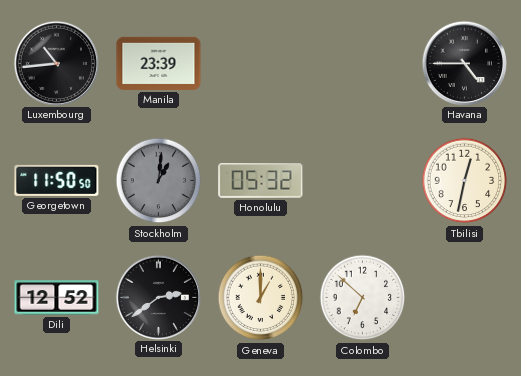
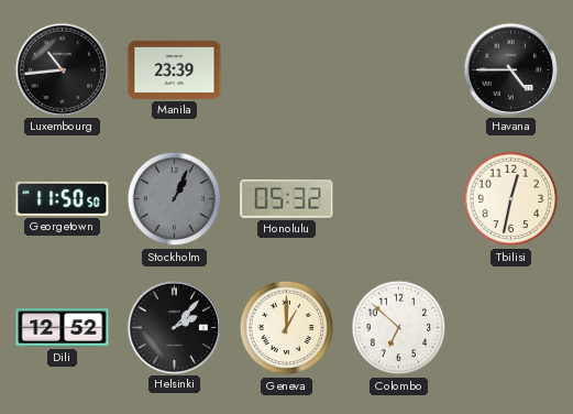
Stockholm: 1:01 -> 1:04 (175, 199)
Helsinki: 2:39 -> 2:07 (174, 327)
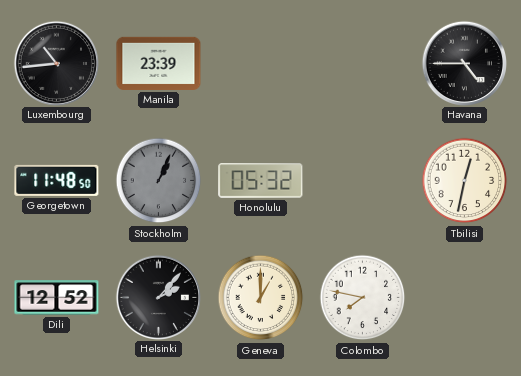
Georgetown: 11:50 -> 11:48 (57, 180)
Colombo: 6:52 -> 7:47 (363, 298)
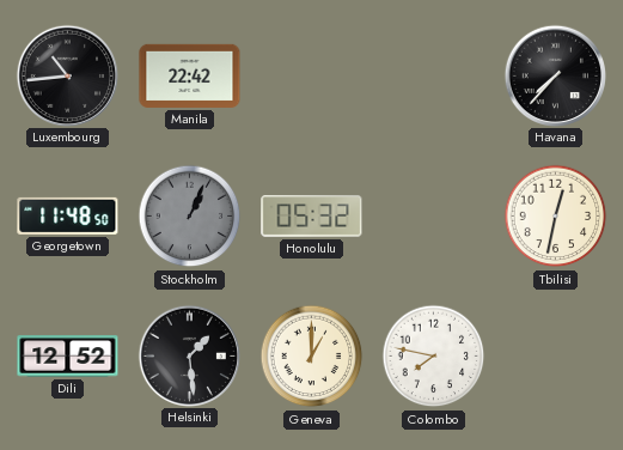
Manila: 23:39 -> 22:42 (190, 75)
Havana: 4:45 -> 7:37 (555, 75)
Helsinki: 2:07 -> 1:29 (189, 355)
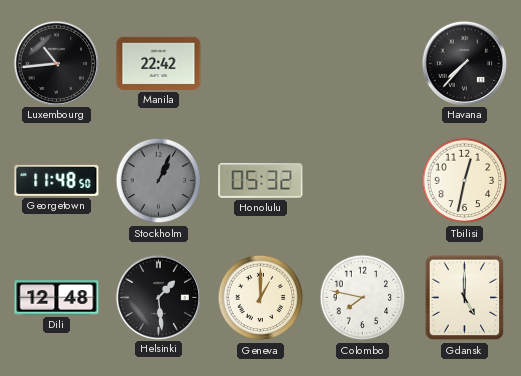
Dili: 12:52 -> 12:48 (57, 298)
Gdansk: none -> 5:00 (465, 298)
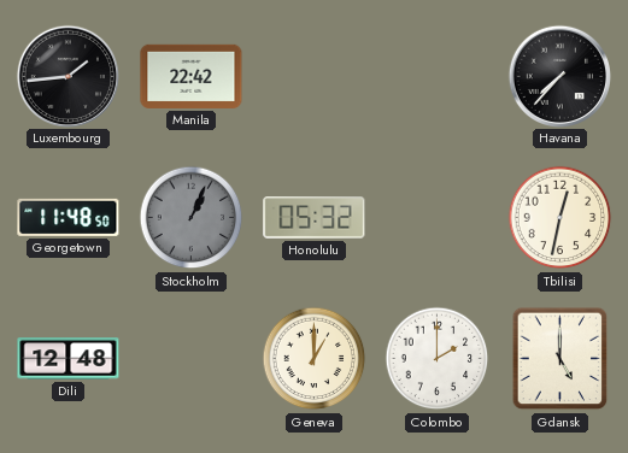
Luxembourg: 10:44 -> 1:44 (68, 76)
Helsinki: 1:29 -> none (158, 297)
Colombo: 7:47 -> 2:00 (438, 359)
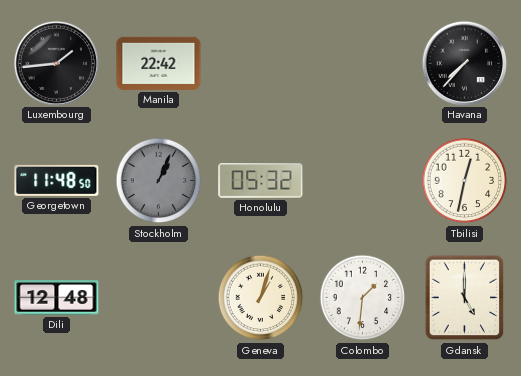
Geneva: 1:00 -> 1:03 (261, 298)
Colombo: 2:00 -> 1:31 (363, 298)
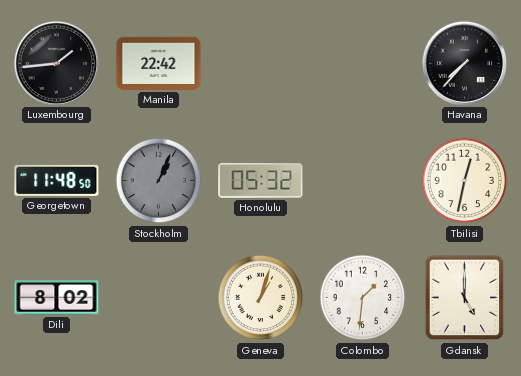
Dili: 12:48 -> 8:02 (57, 298)
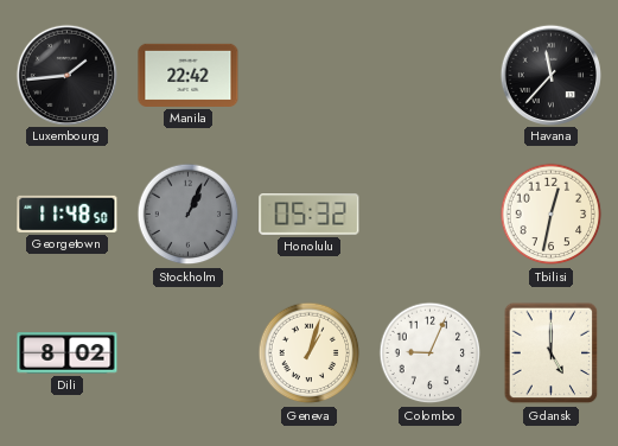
Havana: 7:37 -> 11:37 (550, 75)
Colombo: 1:31 -> 9:04 (431, 353)
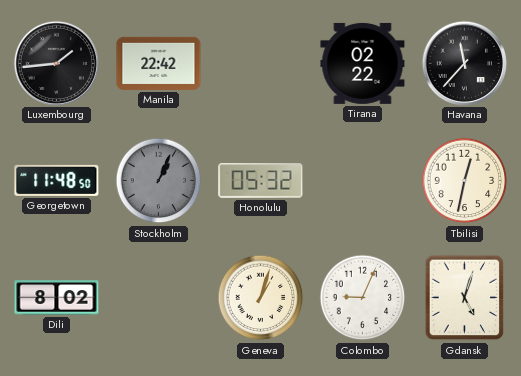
Tirana: none -> 02:22 (363, 63)
Gdansk: 5:00 -> 5:03 (465, 298)
